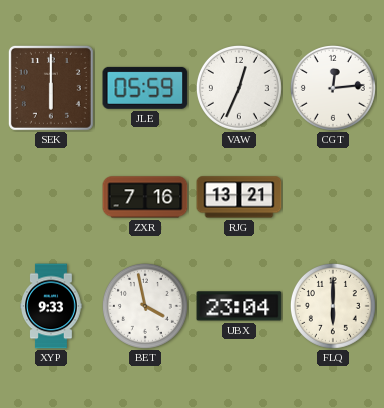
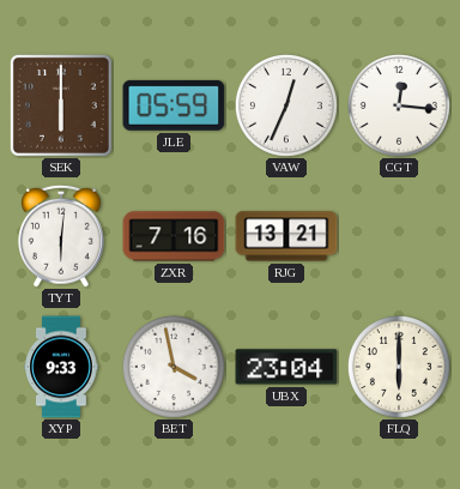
CGT: 12:14 -> 12:16 (399, 105)
TYT: none -> 6:01 (61, 236)
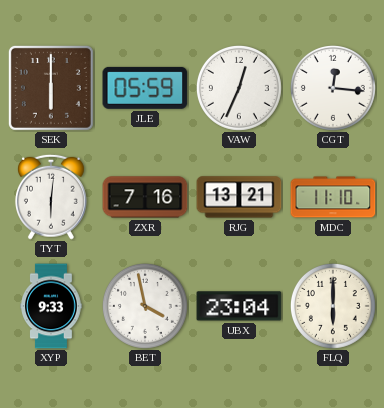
MDC: none -> 11:10 (333, 197)
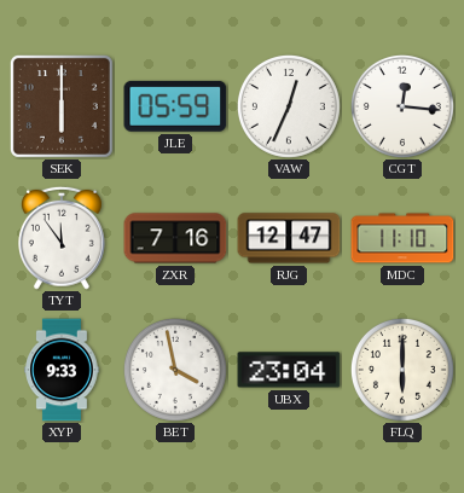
TYT: 6:01 -> 11:54 (62, 238)
RJG: 13:21 -> 12:47 (289, 238)
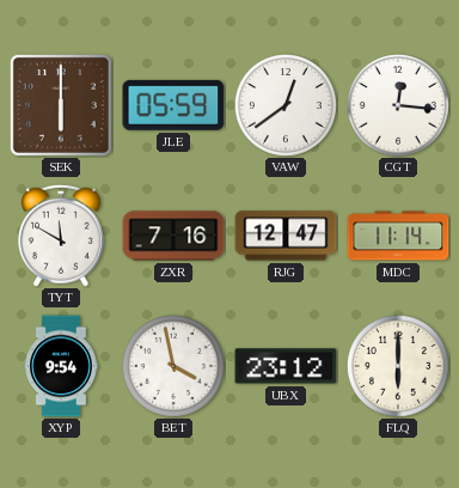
VAW: 12:34 -> 12:39 (286, 105)
TYT: 11:54 -> 11:50 (61, 236)
MDC: 11:10 -> 11:14 (398, 236)
XYP: 9:33 -> 9:54 (61, 366)
UBX: 23:04 -> 23:12 (286, 366)
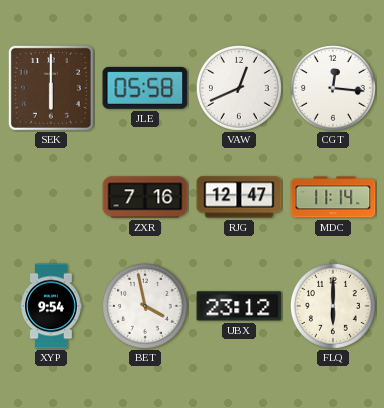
JLE: 05:59 -> 05:58 (145, 88)
VAW: 12:39 -> 12:41 (239, 88)
TYT: 11:50 -> none (61, 236)
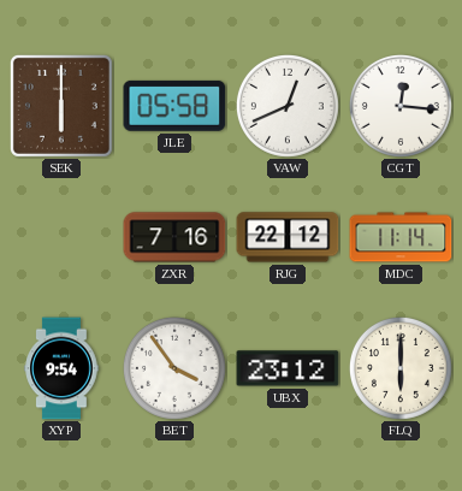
RJG: 12:47 -> 22:12 (288, 237)
BET: 3:58 -> 3:54 (174, 368)
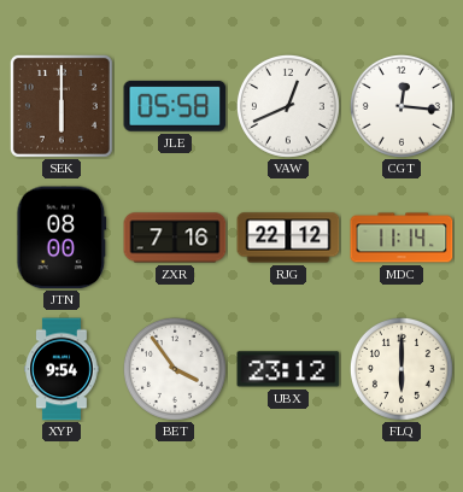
JTN: none -> 08:00 (61, 238)
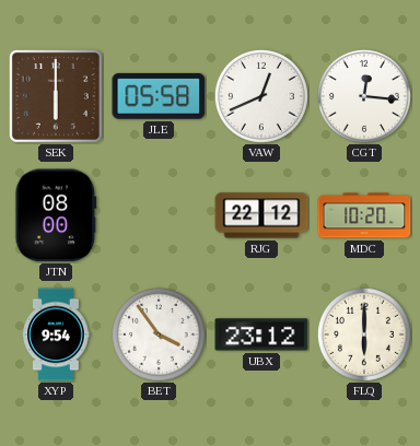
ZXR: 7:16 -> none (175, 238)
MDC: 11:14 -> 10:20 (364, 215)
